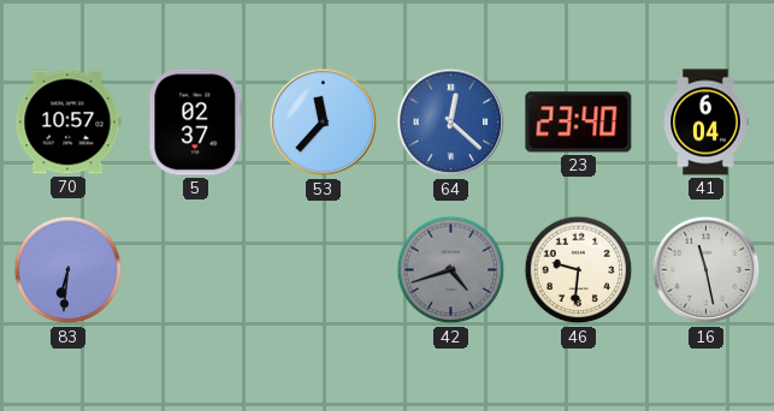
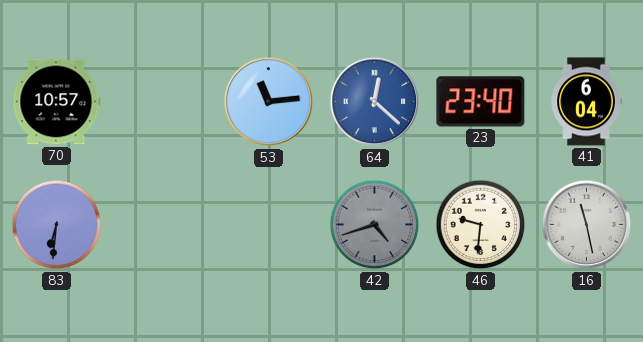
5: 02:37 -> none (196, 123)
53: 11:37 -> 11:14 (269, 102)
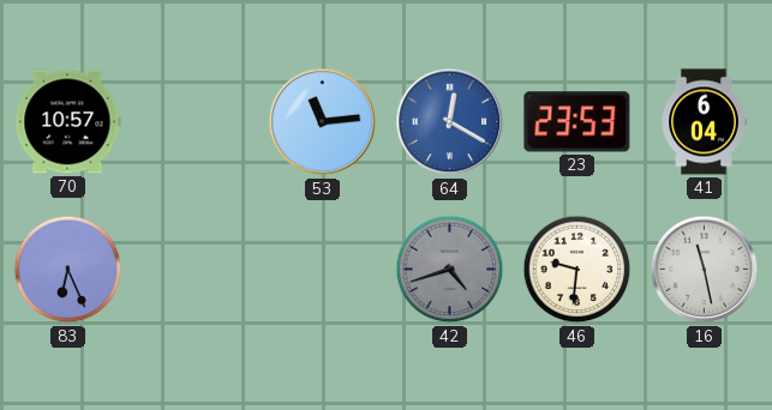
64: 12:22 -> 12:20 (450, 122)
23: 23:40 -> 23:53 (577, 122)
83: 6:31 -> 6:26 (68, 270)
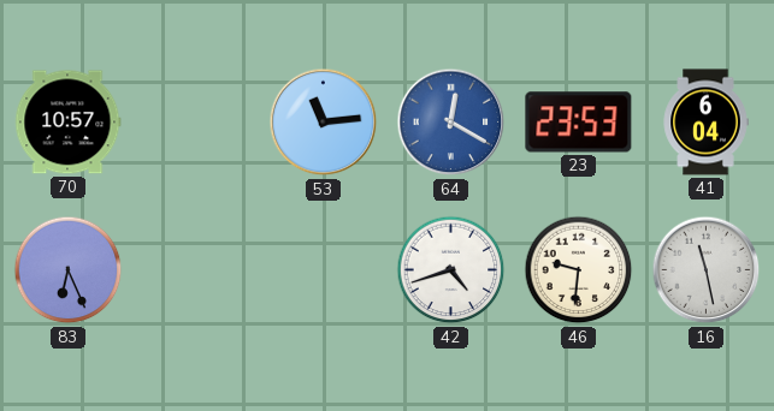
42 dial: grey -> white (451, 270)
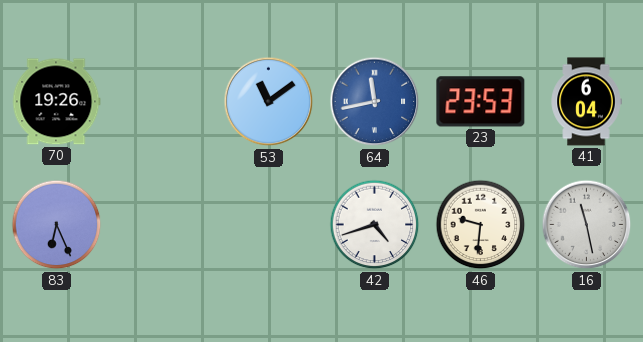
70: 10:57 -> 19:26 (56, 102)
53: 11:14 -> 11:09 (269, 102)
64: 12:20 -> 11:43 (375, 102)
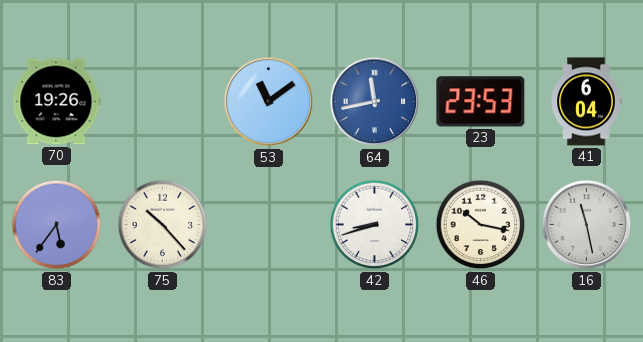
83: 6:26 -> 5:36 (57, 225)
75: none -> 10:23 (163, 225)
42: 4:42 -> 8:42 (375, 225)
46: 9:31 -> 10:17 (481, 225)
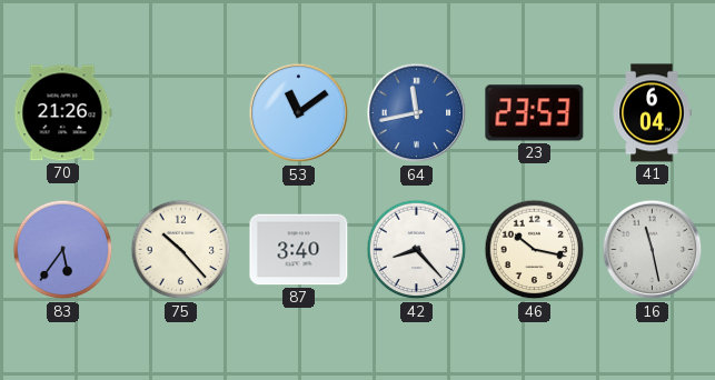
70: 19:26 -> 21:26 (62, 113)
87: none -> 3:40 (299, 250)
42: 8:42 -> 8:23 (417, 250)
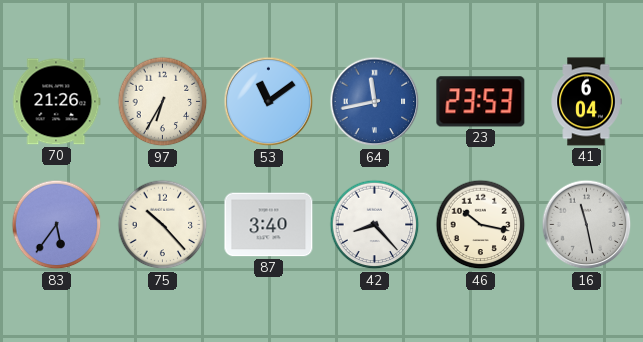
97: none -> 6:35 (163, 102)
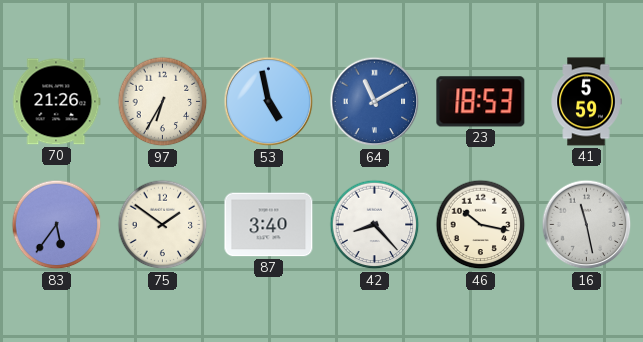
53: 11:09 -> 4:58 (269, 102)
64: 11:43 -> 11:10 (375, 102)
23: 23:53 -> 18:53 (481, 102)
41: 6:04 -> 5:59 (586, 102)
75: 10:23 -> 1:51 (163, 225)
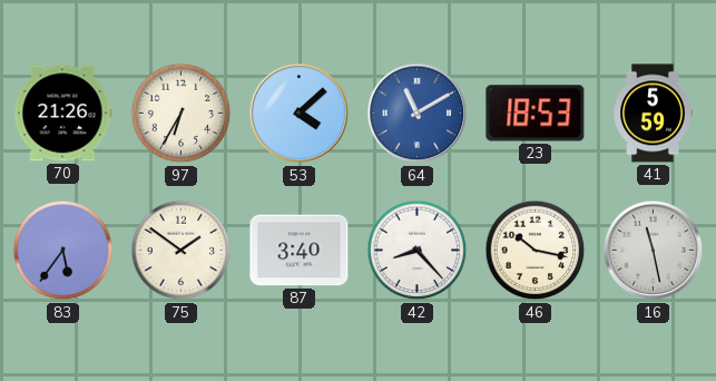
53: 4:58 -> 4:08 (300, 114)
